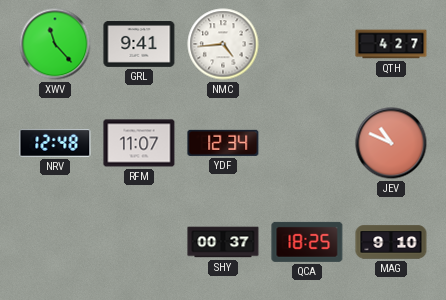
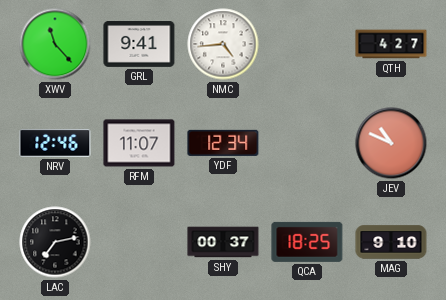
NRV: 12:48 -> 12:46 (55, 144)
LAC: none -> 7:13 (55, 242)
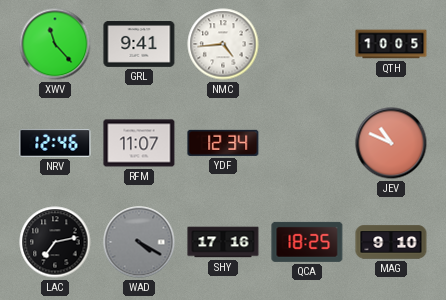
QTH: 4:27 -> 10:05 (391, 44)
WAD: none -> 4:20 (139, 242)
SHY: 00:37 -> 17:16 (223, 242)
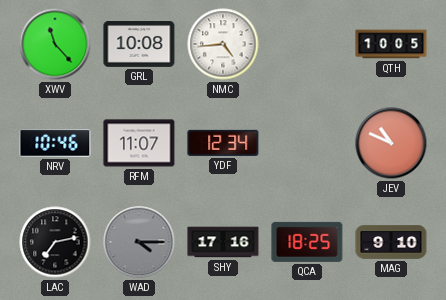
GRL: 9:41 -> 10:08 (139, 45)
NRV: 12:46 -> 10:46 (55, 144)
WAD: 4:20 -> 4:15 (139, 242)
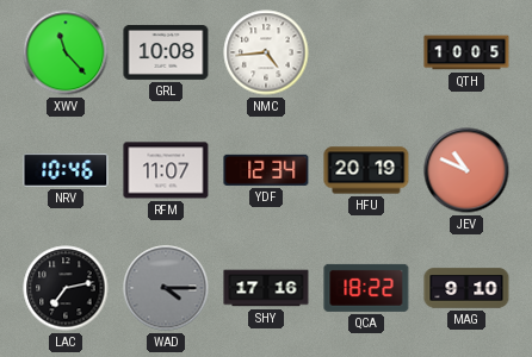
HFU: none -> 20:19 (366, 170)
QCA: 18:25 -> 18:22 (366, 288)
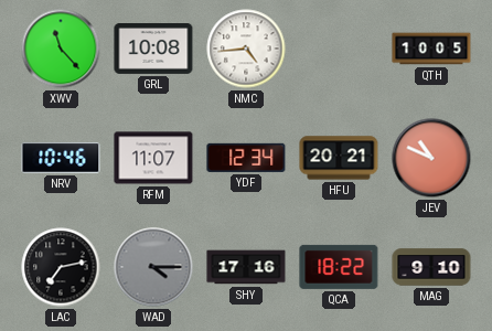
HFU: 20:19 -> 20:21 (339, 158)
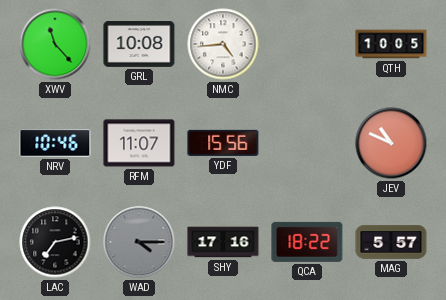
YDF: 12:34 -> 15:56 (223, 143)
HFU: 20:21 -> none (339, 158)
MAG: 9:10 -> 5:57 (391, 242)
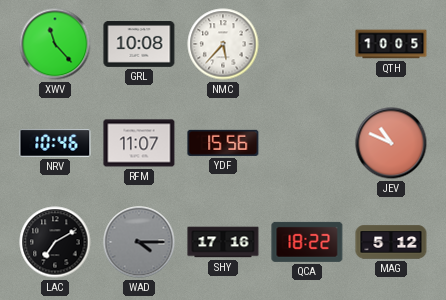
NMC: 4:44 -> 5:37 (223, 44)
LAC: 7:13 -> 7:10 (55, 242)
MAG: 5:57 -> 5:12 (391, 242)
